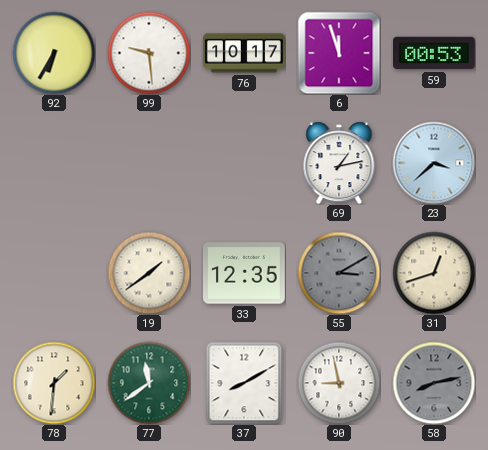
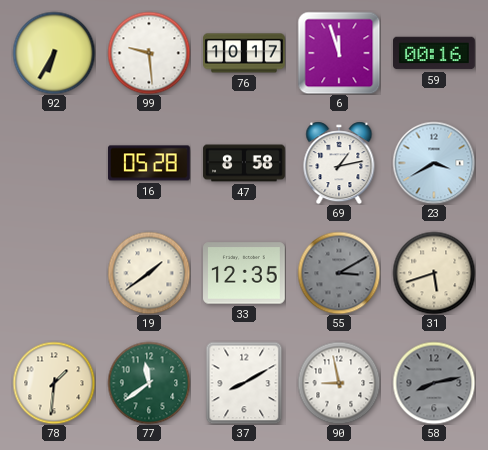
59: 00:53 -> 00:16 (435, 53)
16: none -> 05:28 (150, 163)
47: none -> 8:58 (244, 163)
23: 3:38 -> 3:40 (434, 163)
31: 12:42 -> 5:42 (434, 273)
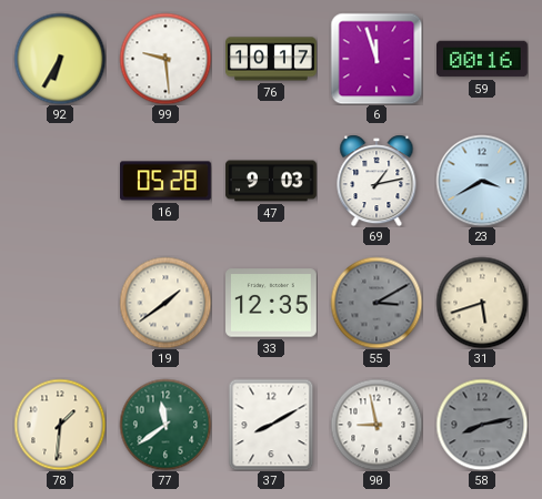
47: 8:58 -> 9:03 (271, 181)
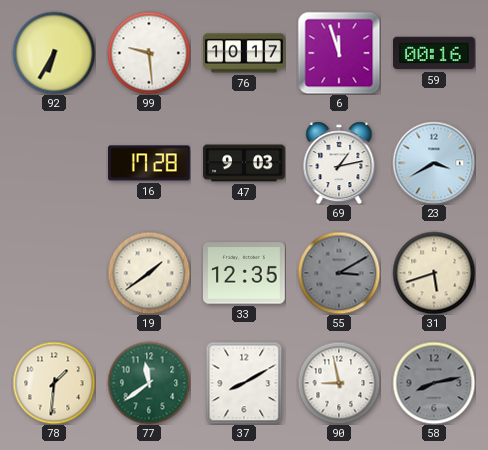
16: 05:28 -> 17:28 (150, 163)
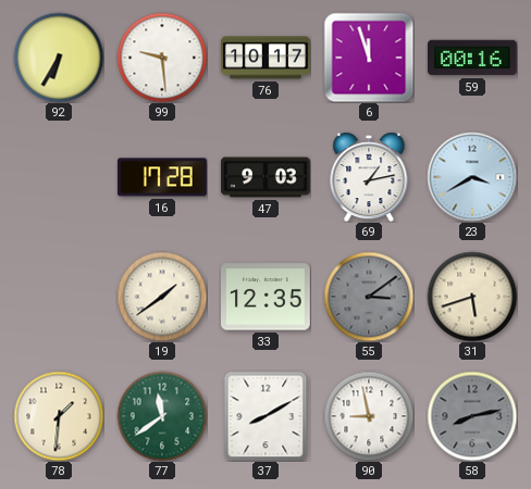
55: 3:10 -> 3:09 (369, 297)
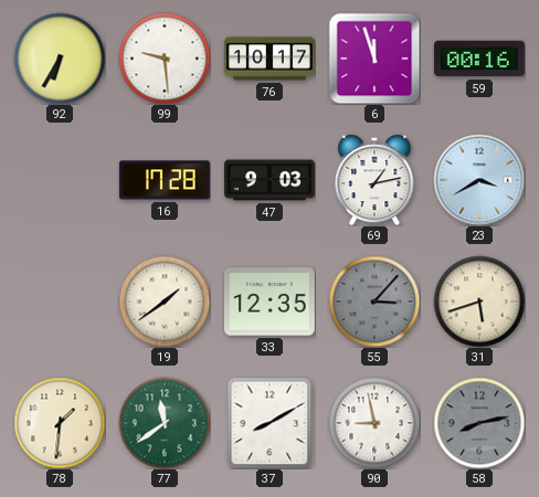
55: 3:09 -> 3:07 (374, 302)
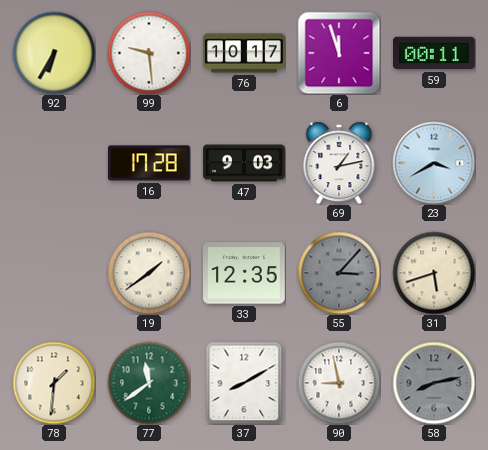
59: 00:16 -> 00:11 (435, 53)
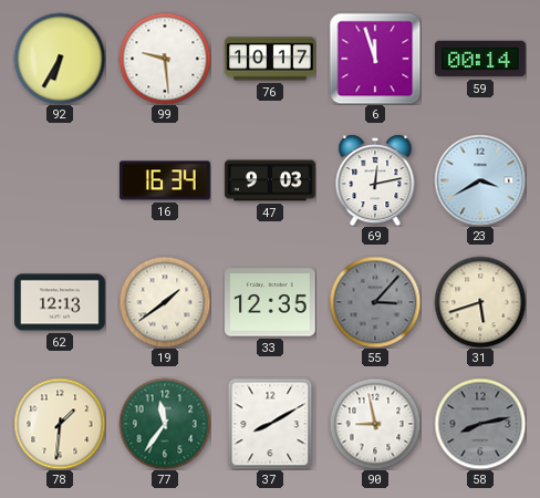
59: 00:11 -> 00:14 (481, 59)
16: 17:28 -> 16:34 (166, 180)
69: 1:13 -> 12:13 (375, 180)
62: none -> 12:13 (61, 302)
77: 11:39 -> 11:36 (165, 424)
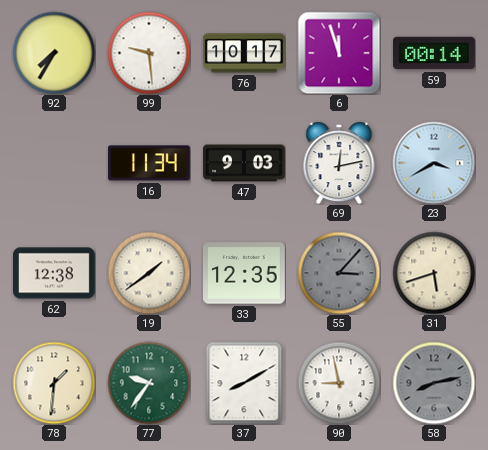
92: 6:35 -> 7:35 (54, 53)
16: 16:34 -> 11:34 (150, 163)
62: 12:13 -> 12:38 (55, 273)
77: 11:36 -> 9:36 (149, 383)
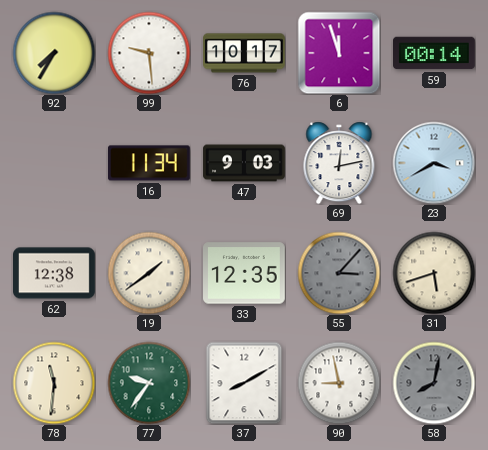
78: 1:31 -> 11:31 (54, 383)
58: 8:13 -> 8:02 (434, 383)
